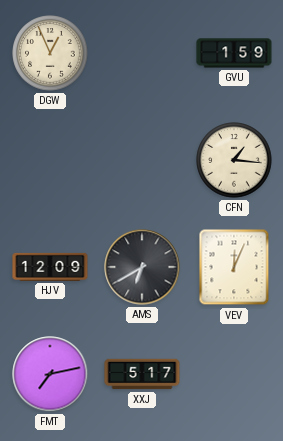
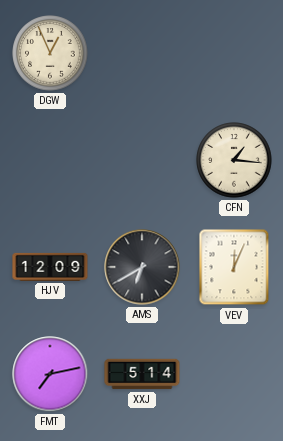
GVU: 1:59 -> none (234, 53)
XXJ: 5:17 -> 5:14 (142, 374)
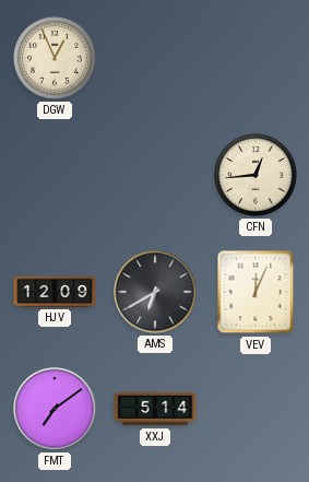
CFN: 1:16 -> 12:44 (255, 175)
FMT: 7:13 -> 7:09 (55, 409)
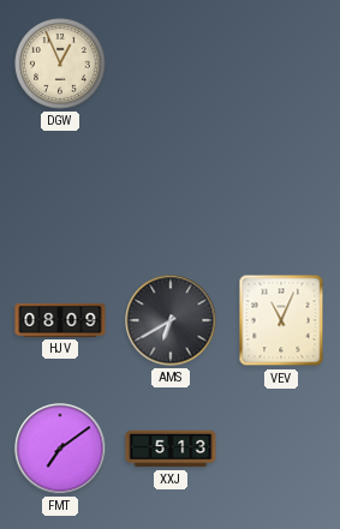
CFN: 12:44 -> none (255, 175)
HJV: 12:09 -> 08:09 (60, 320)
VEV: 12:04 -> 11:04 (281, 320)
XXJ: 5:14 -> 5:13 (171, 449)
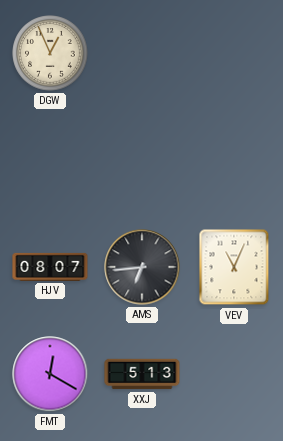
HJV: 08:09 -> 08:07 (50, 267)
AMS: 6:40 -> 6:44 (142, 267)
FMT: 7:09 -> 12:20 (50, 374)
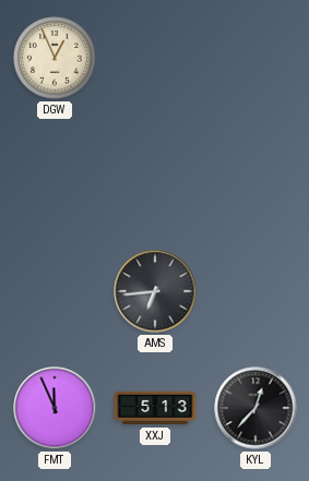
HJV: 08:07 -> none (50, 267)
VEV: 11:04 -> none (234, 267)
FMT: 12:20 -> 11:56 (55, 408)
KYL: none -> 12:37 (255, 408)
